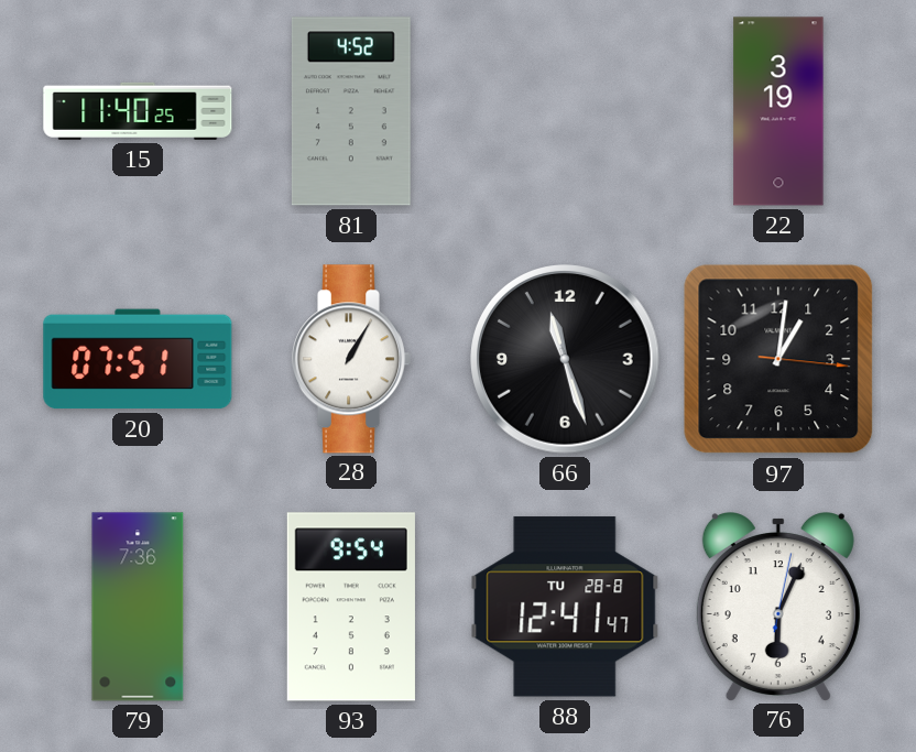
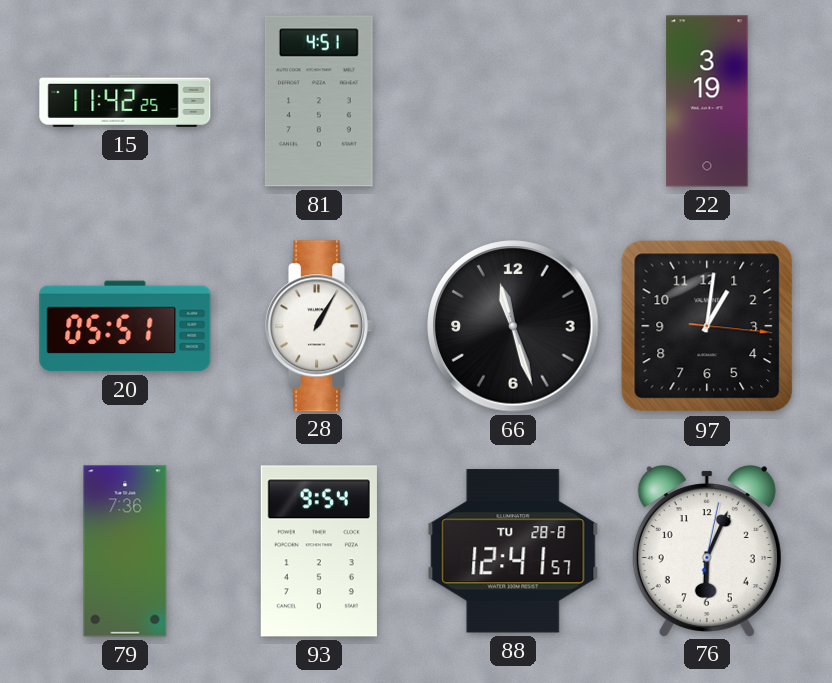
15: 11:40 -> 11:42 (125, 101)
81: 4:52 -> 4:51 (319, 101)
20: 07:51 -> 05:51 (125, 326)
88: 12:41:47 -> 12:41:57 (513, 551)
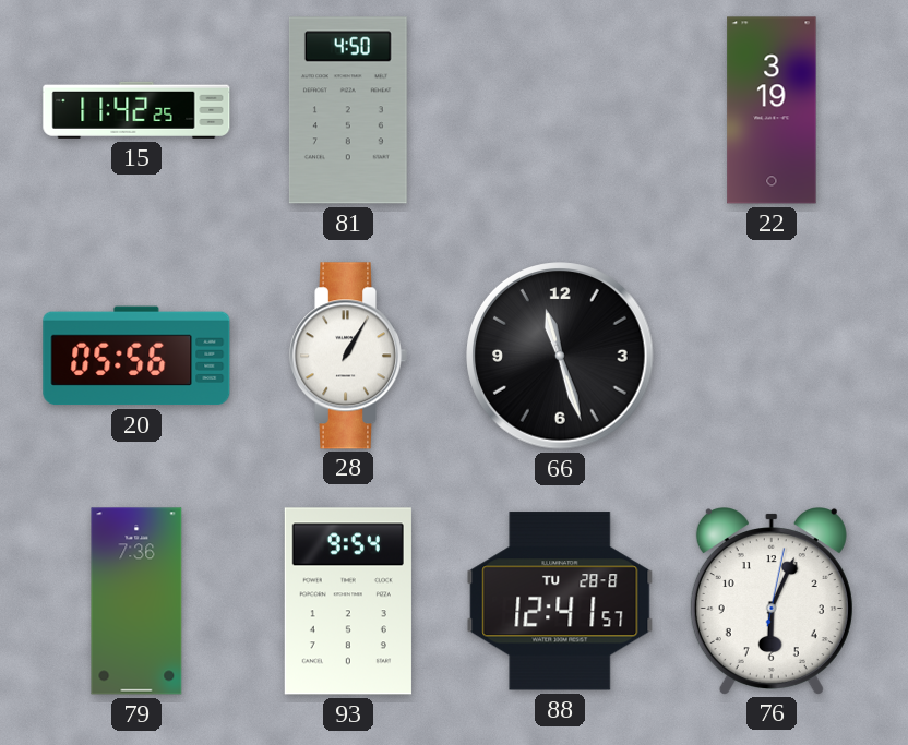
81: 4:51 -> 4:50 (348, 110)
20: 05:51 -> 05:56 (136, 356)
97: 1:01 -> none (707, 326)
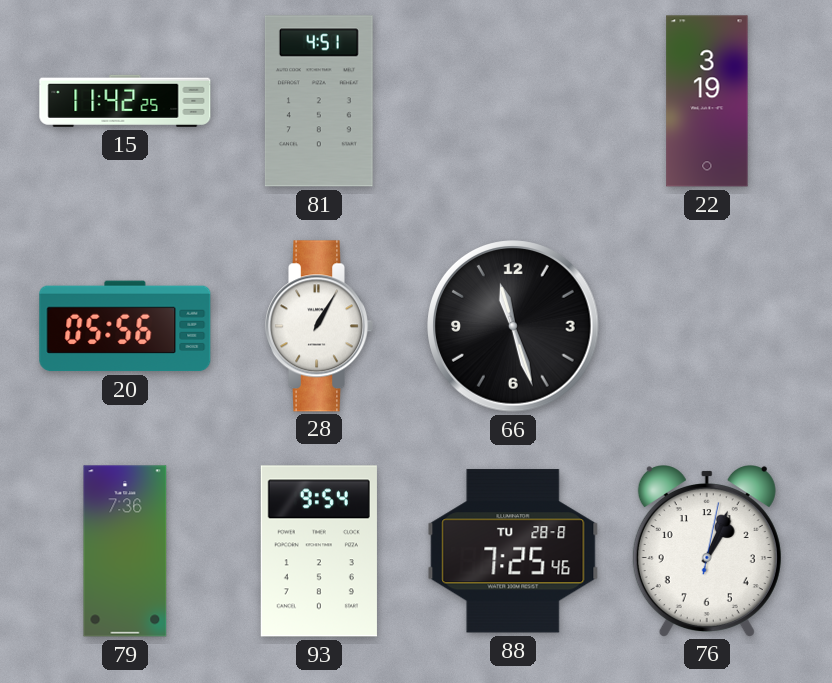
81: 4:50 -> 4:51 (319, 101)
88: 12:41 -> 7:25 (513, 551)
76: 6:04 -> 1:04 (707, 551)
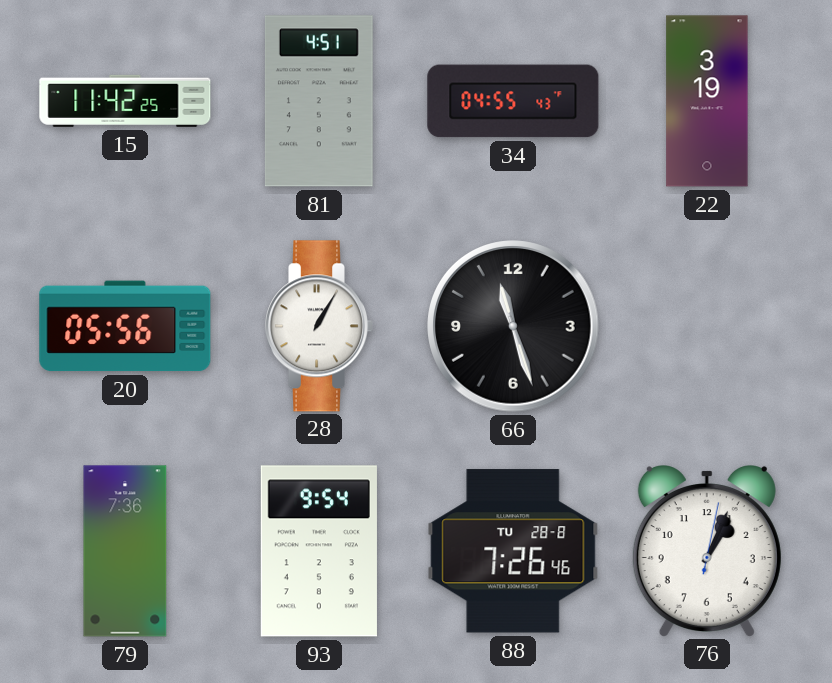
34: none -> 04:55 (513, 101)
88: 7:25 -> 7:26 (513, 551)
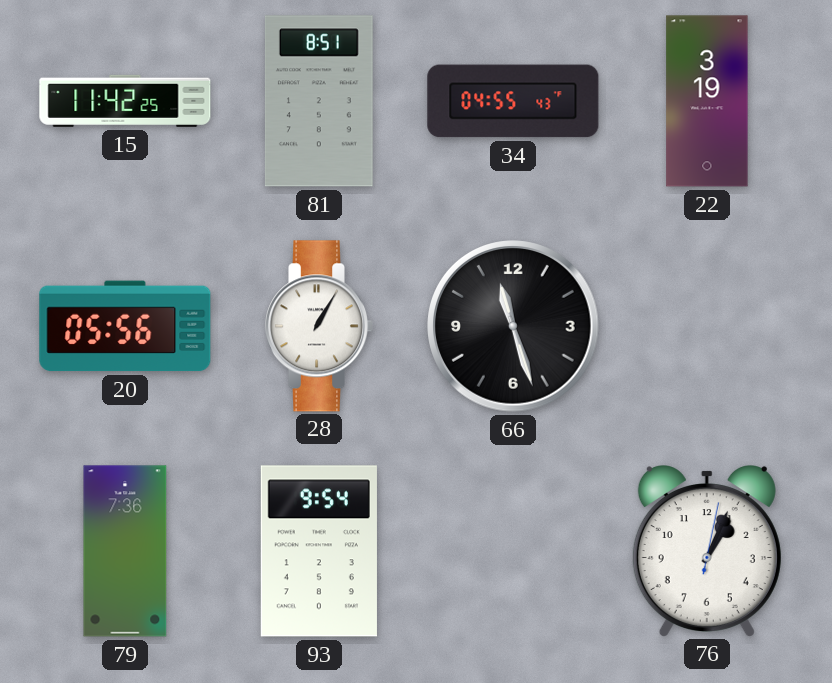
81: 4:51 -> 8:51 (319, 101)
88: 7:26 -> none (513, 551)
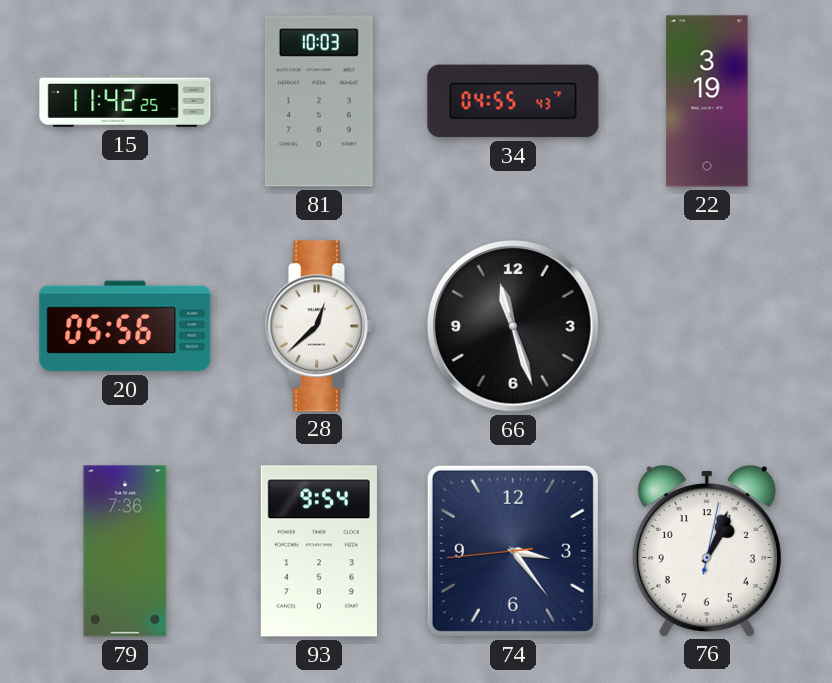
81: 8:51 -> 10:03 (319, 101)
28: 1:05 -> 12:38 (318, 326)
74: none -> 3:23 (513, 551)
